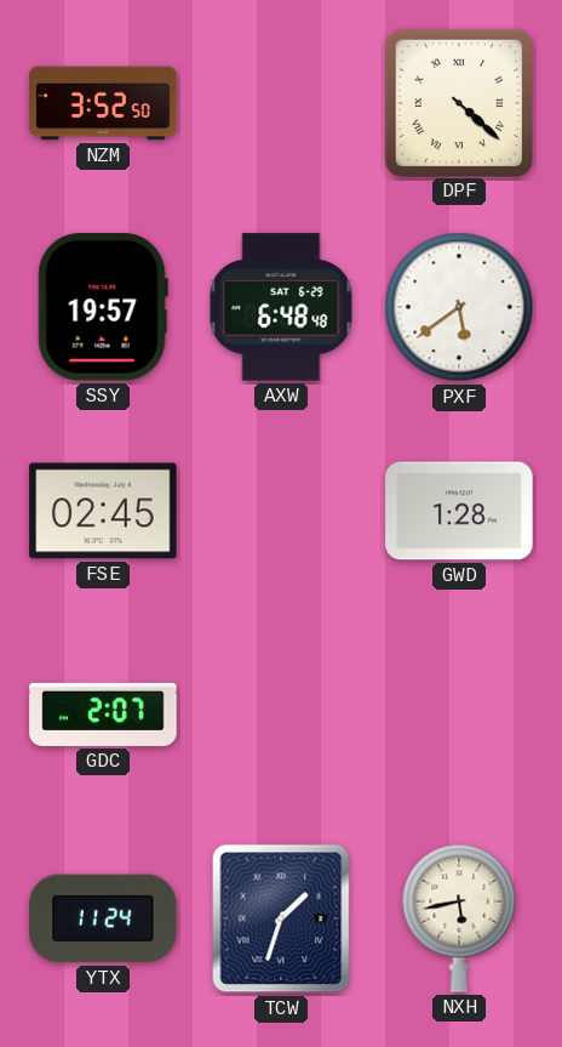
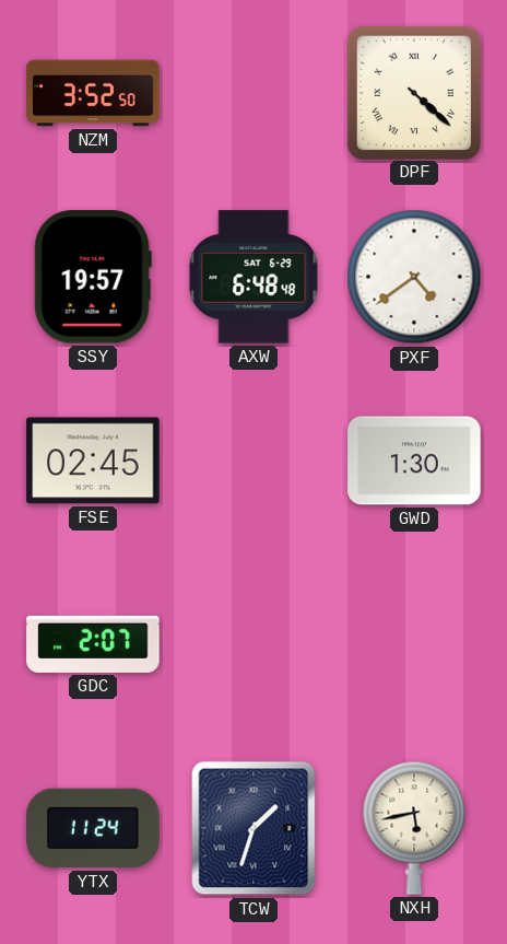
PXF: 5:39 -> 4:39 (414, 277)
GWD: 1:28 -> 1:30 (414, 461)
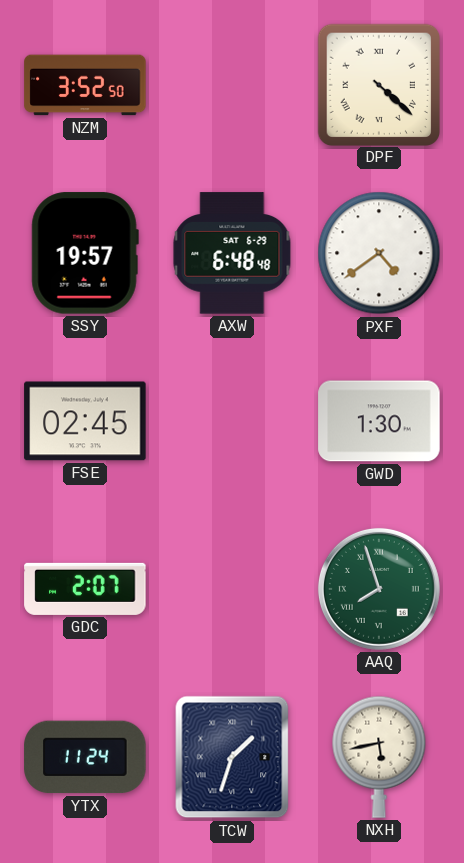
AAQ: none -> 7:57 (379, 589)
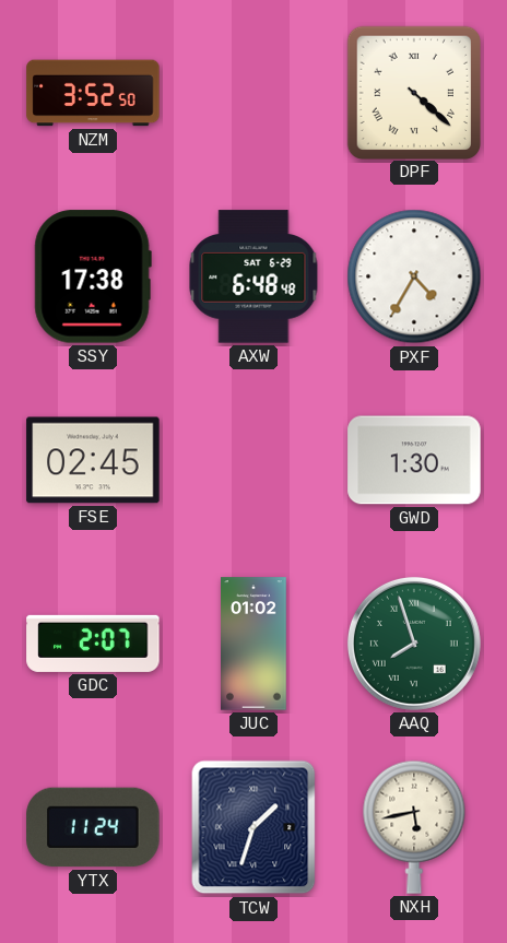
SSY: 19:57 -> 17:38 (93, 276)
PXF: 4:39 -> 4:35 (414, 276)
JUC: none -> 01:02 (255, 644)
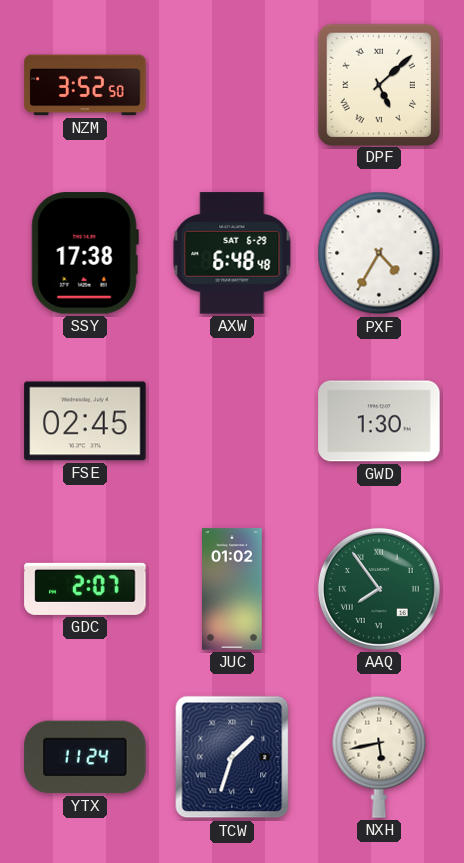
DPF: 4:22 -> 5:08 (378, 84)
AAQ: 7:57 -> 7:54 (379, 589)
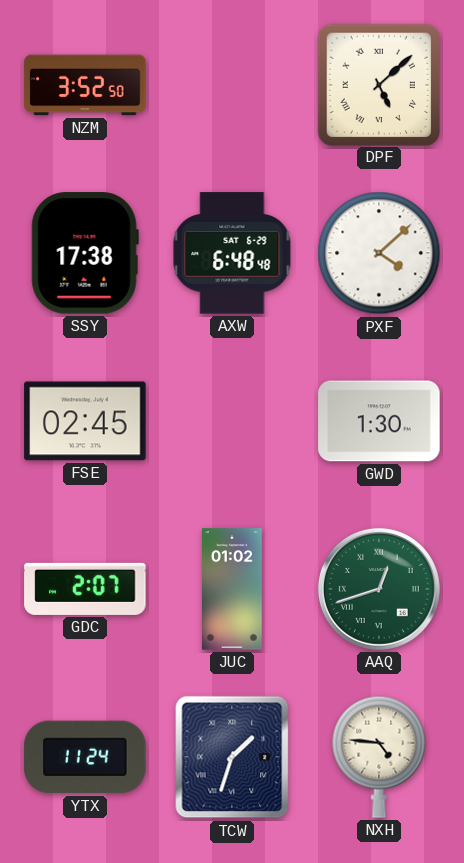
PXF: 4:35 -> 4:08 (379, 253)
AAQ: 7:54 -> 12:42 (379, 589)
NXH: 5:43 -> 4:46 (379, 757)
